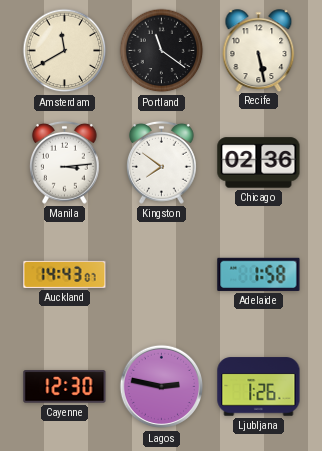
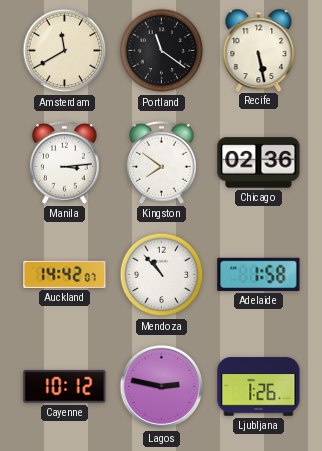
Auckland: 14:43 -> 14:42 (65, 274)
Mendoza: none -> 10:53 (162, 275)
Cayenne: 12:30 -> 10:12 (65, 387)
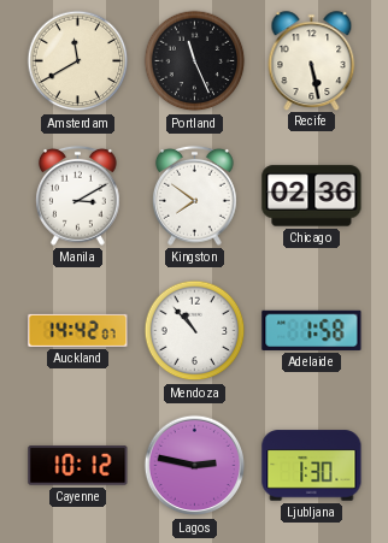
Portland: 11:21 -> 11:26 (195, 61)
Manila: 3:14 -> 3:10 (78, 195)
Ljubljana: 1:26 -> 1:30 (312, 466)
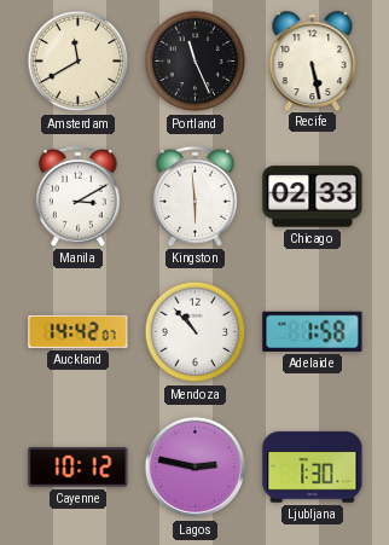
Kingston: 7:51 -> 5:59 (196, 196)
Chicago: 02:36 -> 02:33 (313, 197)
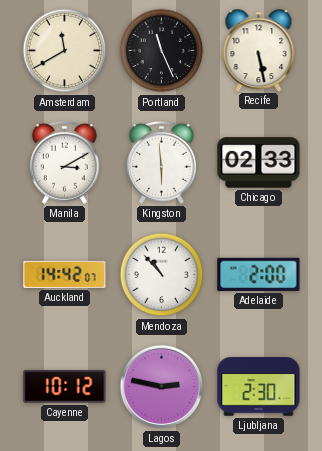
Adelaide: 1:58 -> 2:00 (259, 274)
Ljubljana: 1:30 -> 2:30 (259, 387)
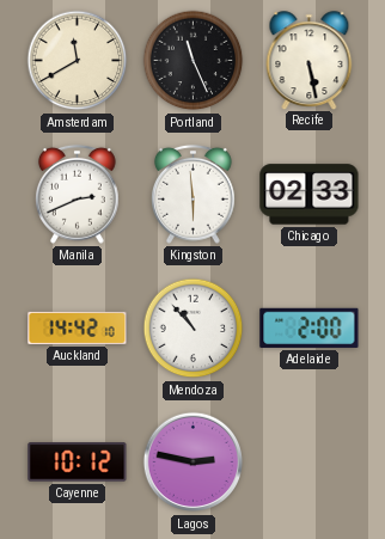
Manila: 3:10 -> 2:41 (78, 194)
Auckland: 14:42:07 -> 14:42:10 (78, 327)
Ljubljana: 2:30 -> none (259, 387)
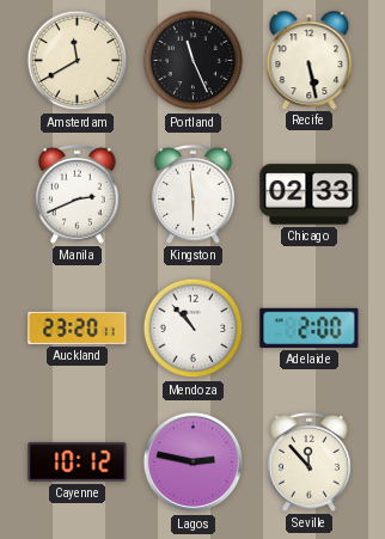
Auckland: 14:42 -> 23:20 (78, 327)
Seville: none -> 11:53 (310, 461)
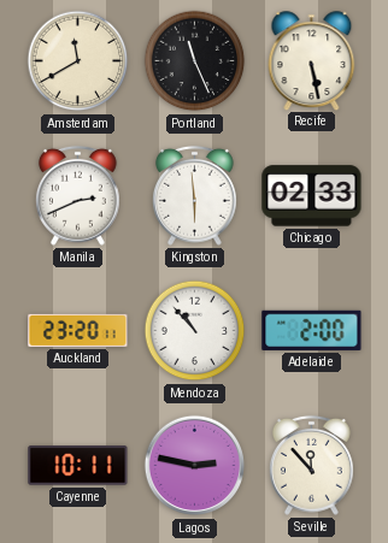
Cayenne: 10:12 -> 10:11 (78, 466)
